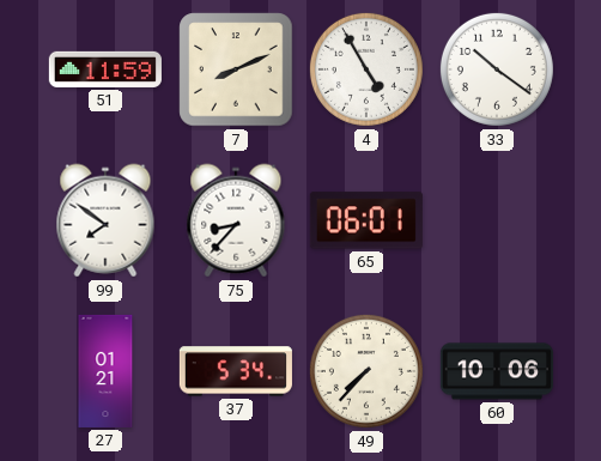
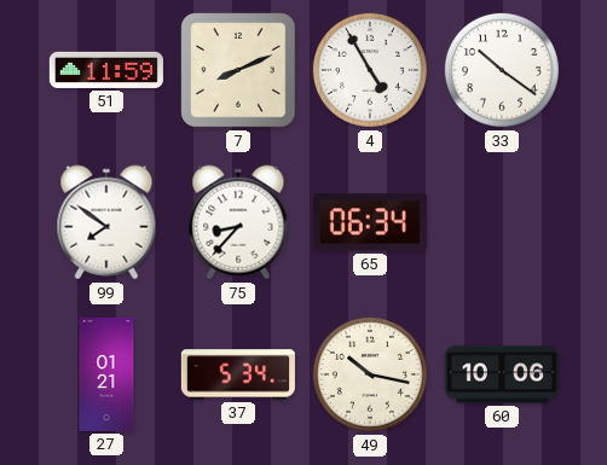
65: 06:01 -> 06:34 (370, 222)
49: 7:37 -> 10:17 (370, 374)
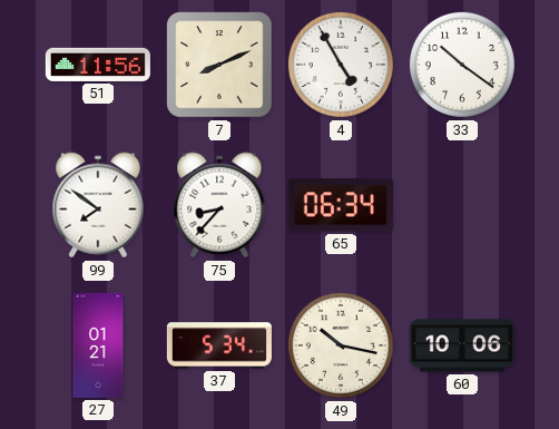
51: 11:59 -> 11:56 (98, 65)
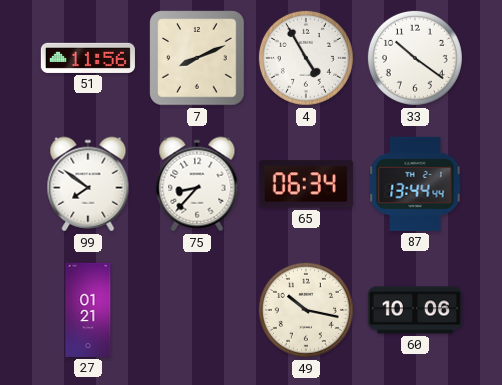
87: none -> 13:44 (415, 184)
37: 5:34 -> none (219, 345)
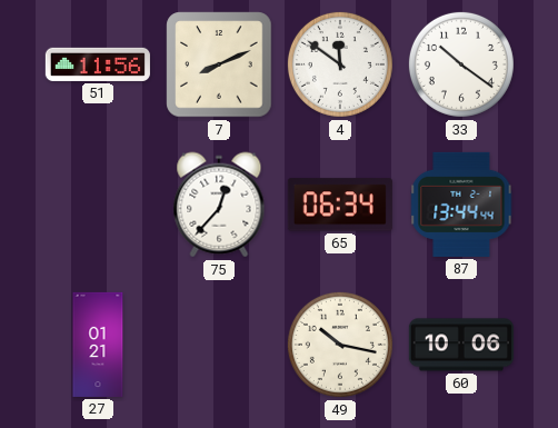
4: 4:55 -> 11:51 (340, 64)
99: 7:51 -> none (88, 184)
75: 8:37 -> 12:37 (219, 205)
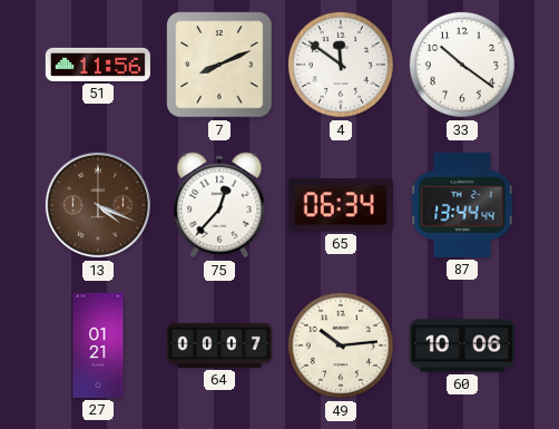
13: none -> 4:19 (98, 205)
64: none -> 00:07 (219, 345)
49: 10:17 -> 10:14 (341, 345)
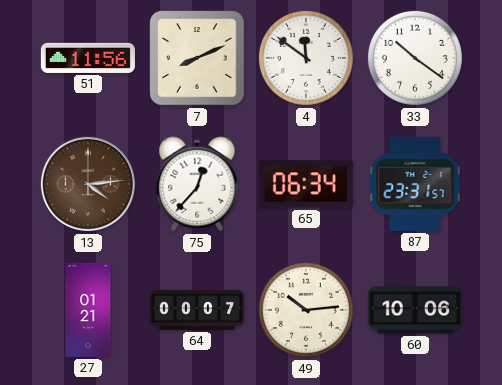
13: 4:19 -> 4:14 (88, 184)
87: 13:44 -> 23:31 (415, 184)
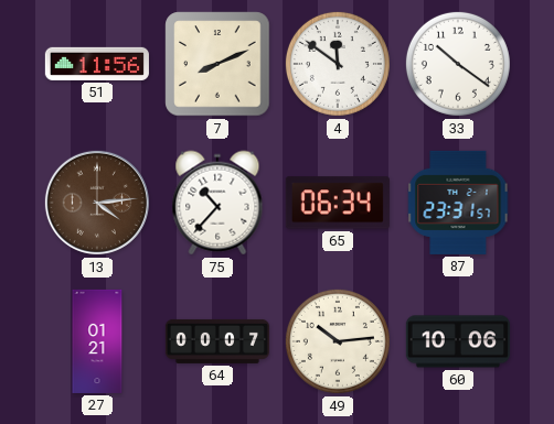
75: 12:37 -> 10:37 (217, 203)
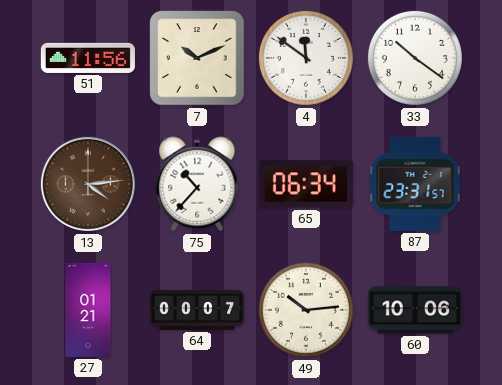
7: 8:11 -> 10:11 (197, 58)
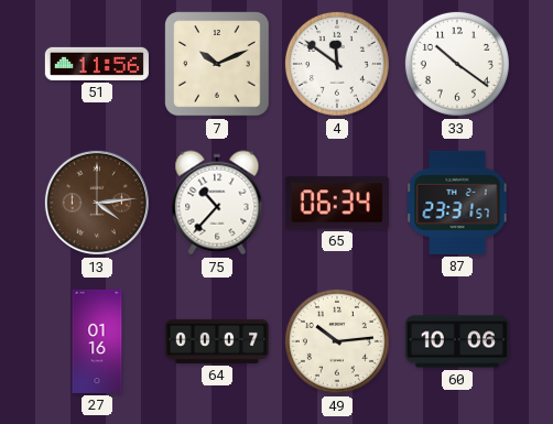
27: 01:21 -> 01:16 (97, 341)
